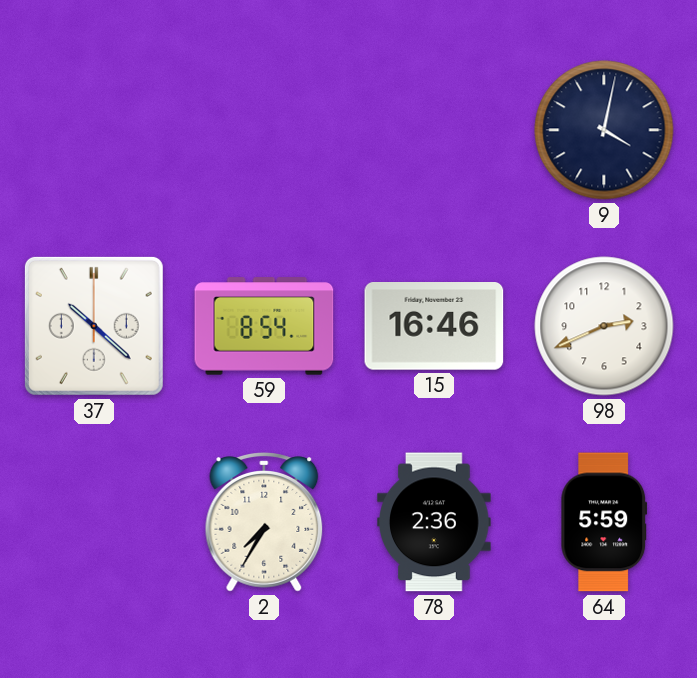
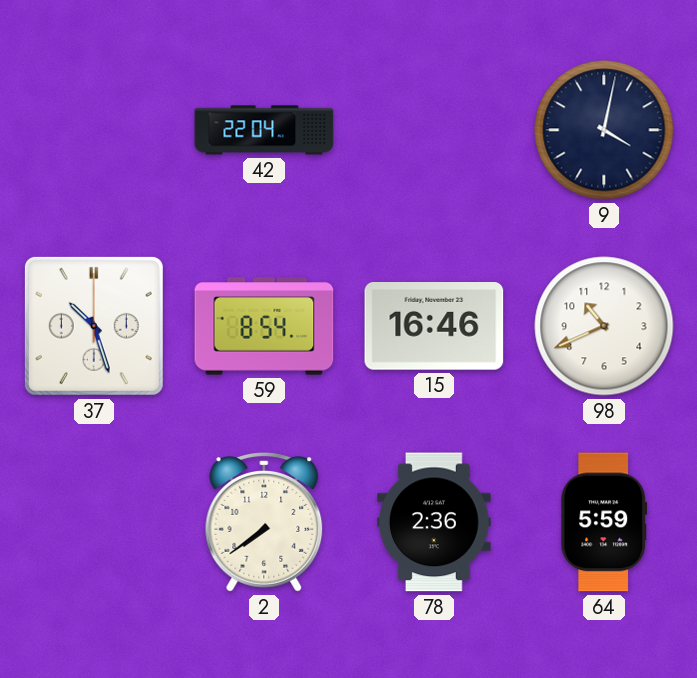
42: none -> 22:04 (264, 130)
37: 10:22 -> 10:27 (94, 326)
98: 2:41 -> 10:41 (604, 326)
2: 7:35 -> 7:39 (264, 522)
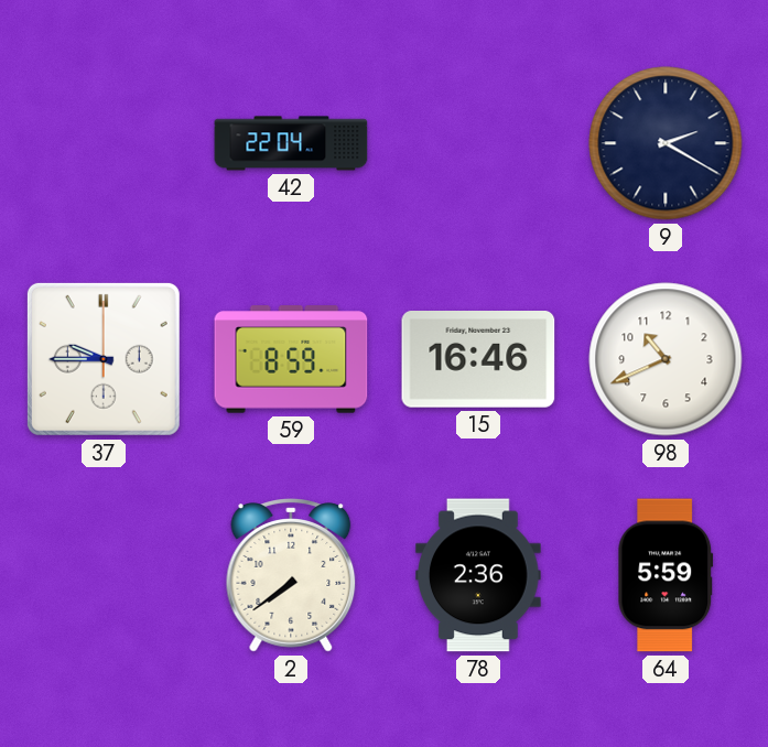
9: 4:02 -> 2:20 (666, 143)
37: 10:27 -> 9:45 (104, 359)
59: 8:54 -> 8:59 (291, 359)
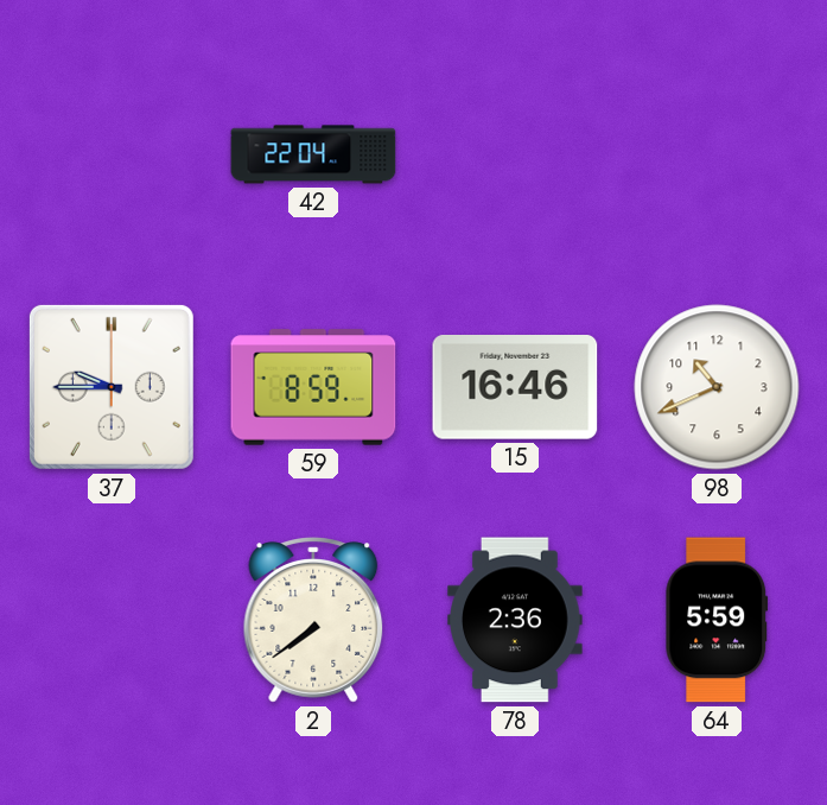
9: 2:20 -> none (666, 143)
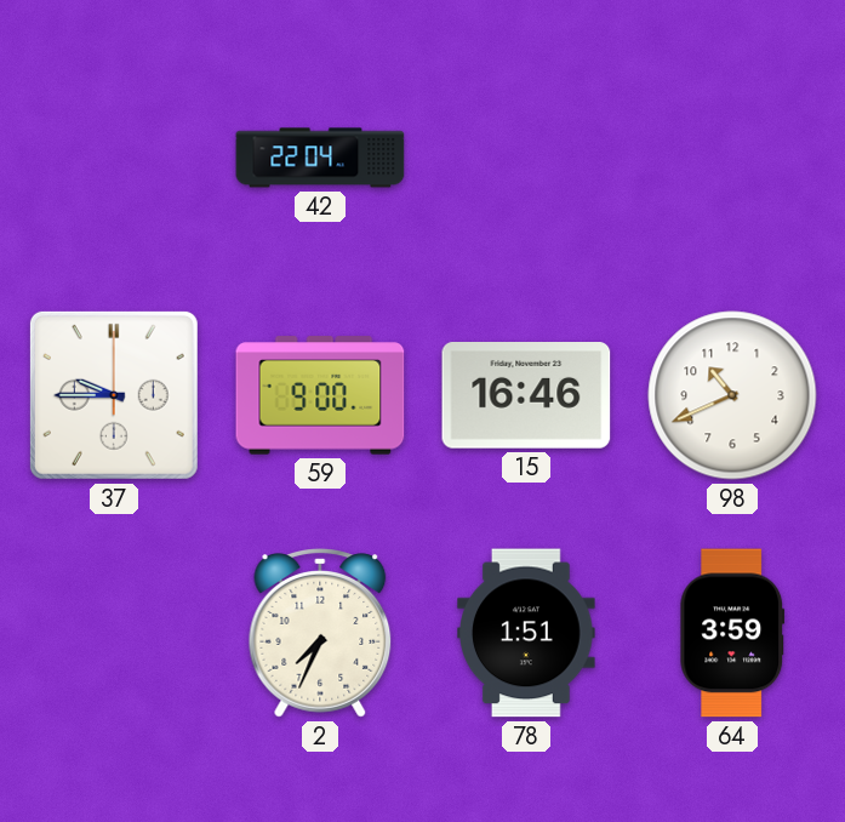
59: 8:59 -> 9:00 (320, 395)
2: 7:39 -> 7:34 (320, 633)
78: 2:36 -> 1:51 (526, 633)
64: 5:59 -> 3:59 (732, 633)
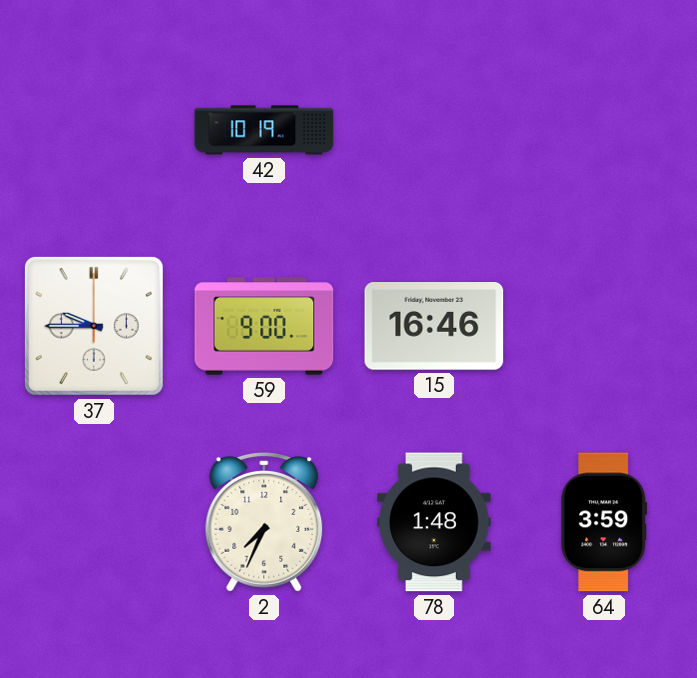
42: 22:04 -> 10:19 (264, 130)
98: 10:41 -> none (732, 395)
78: 1:51 -> 1:48 (434, 522)
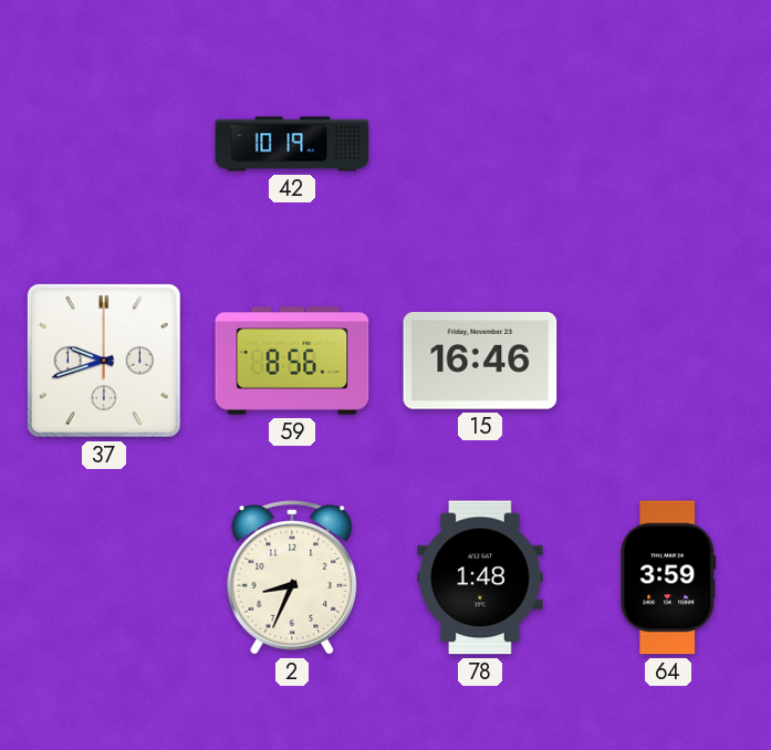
37: 9:45 -> 9:42 (104, 361)
59: 9:00 -> 8:56 (292, 361)
2: 7:34 -> 8:34 (292, 577)
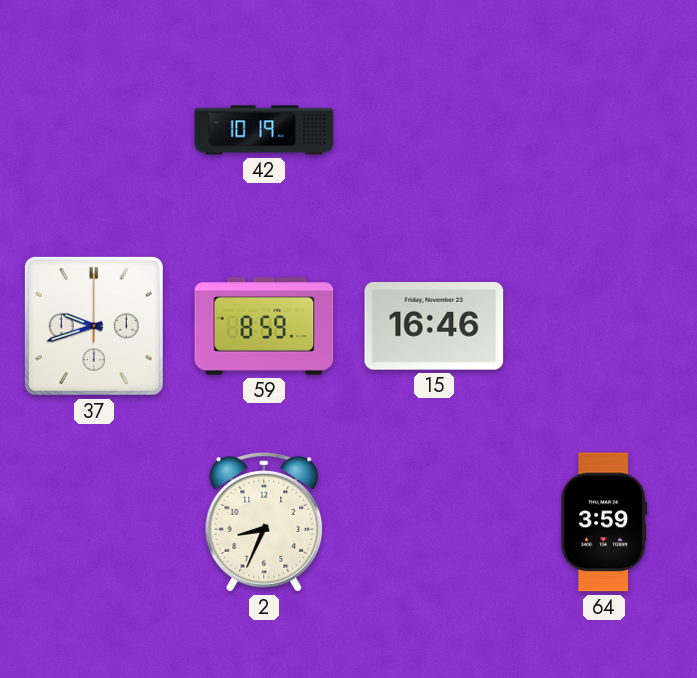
59: 8:56 -> 8:59 (264, 326)
78: 1:48 -> none (480, 577)
